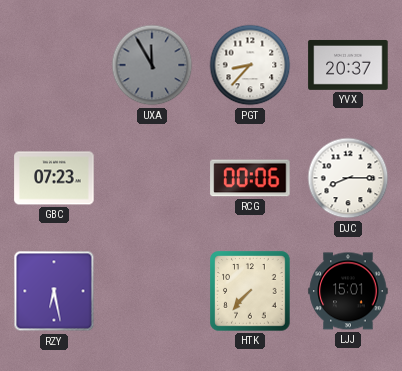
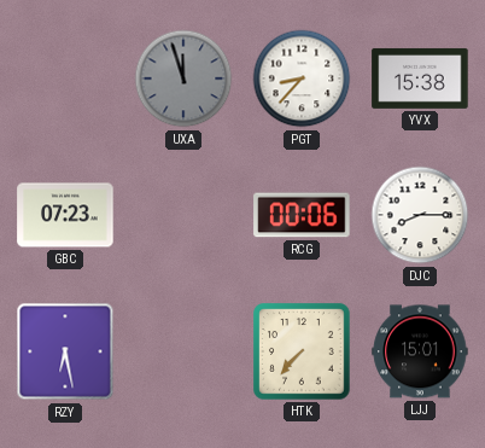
UXA: 11:55 -> 11:57 (183, 78)
YVX: 20:37 -> 15:38 (420, 78)
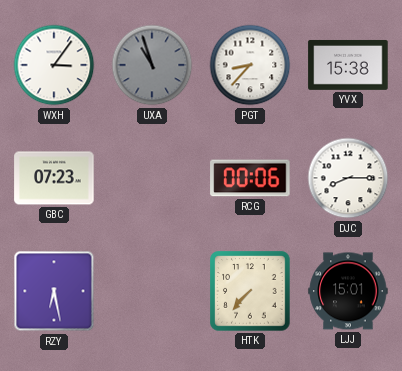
WXH: none -> 3:06 (54, 65)
UXA: 11:57 -> 10:57 (152, 65)
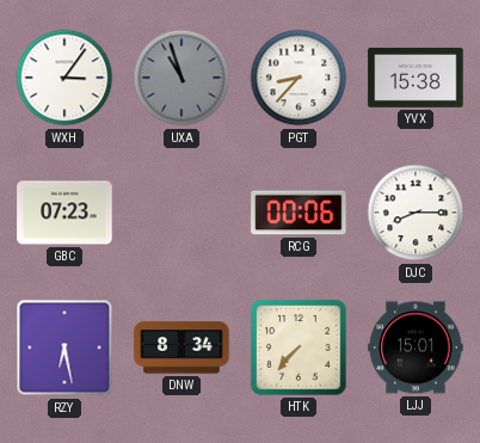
DNW: none -> 8:34 (181, 347)
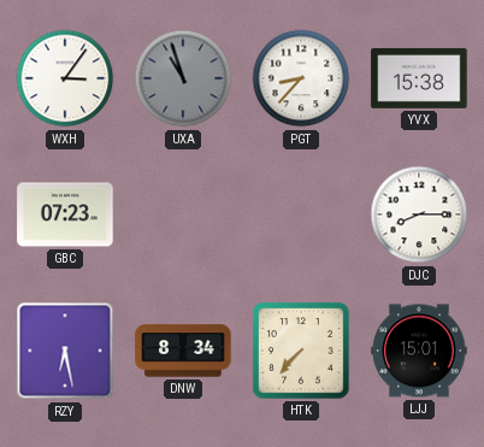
RCG: 00:06 -> none (299, 213)
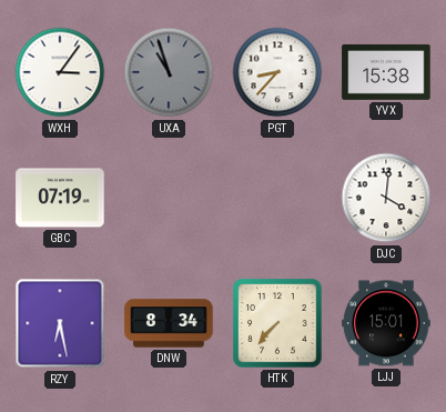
GBC: 07:23 -> 07:19 (60, 198)
DJC: 8:15 -> 4:01 (386, 198)
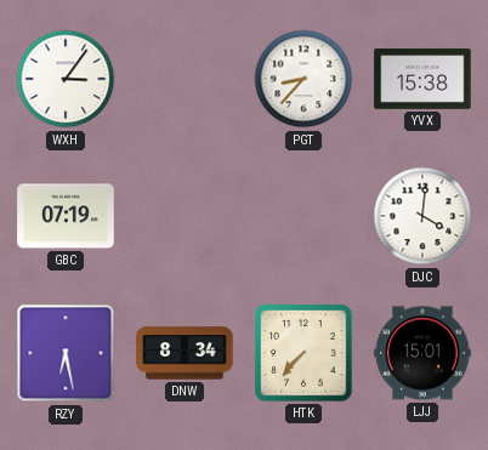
UXA: 10:57 -> none (169, 72)
